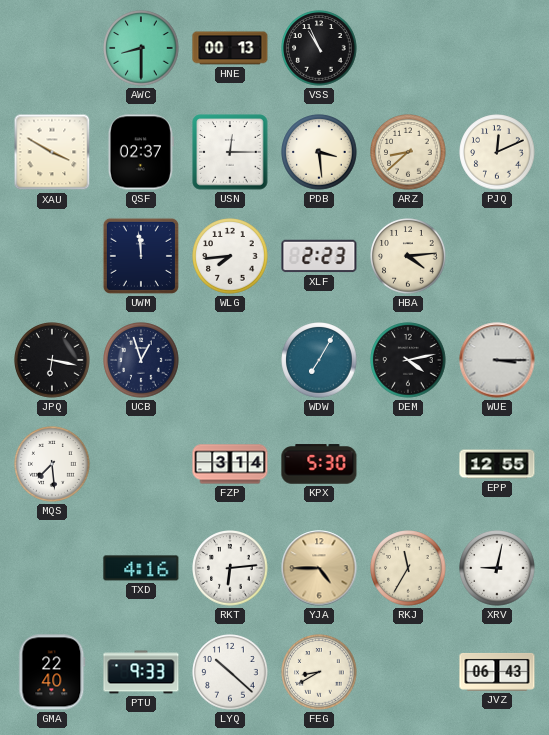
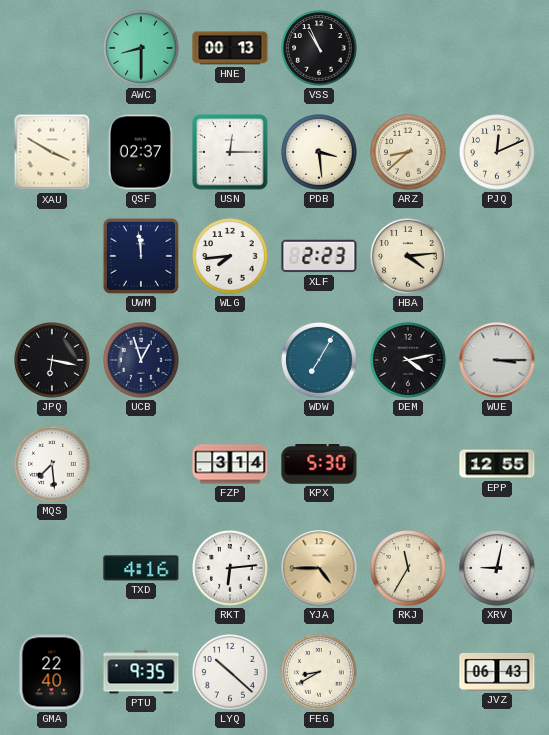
PTU: 9:33 -> 9:35 (141, 672)
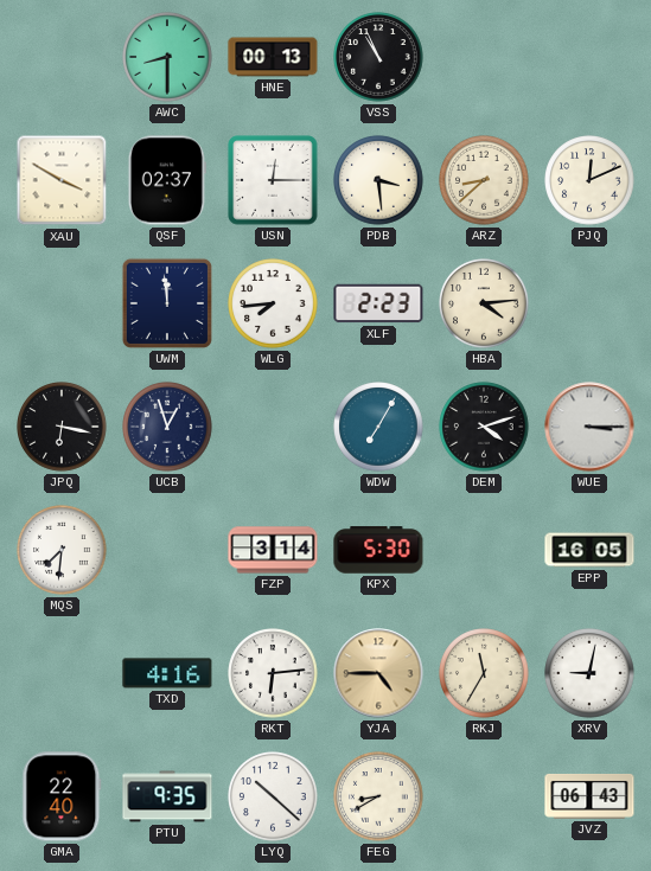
DEM: 4:13 -> 4:12 (484, 427)
MQS: 7:29 -> 7:31 (62, 550)
EPP: 12:55 -> 16:05 (589, 550)
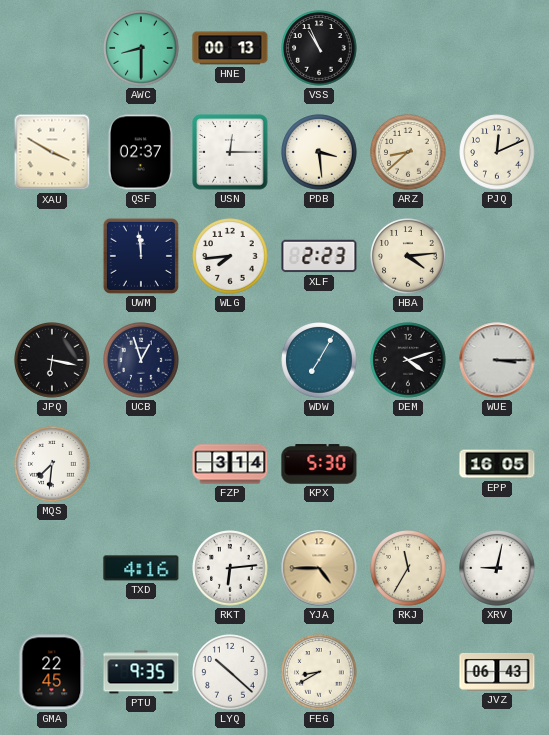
GMA: 22:40 -> 22:45 (52, 672)
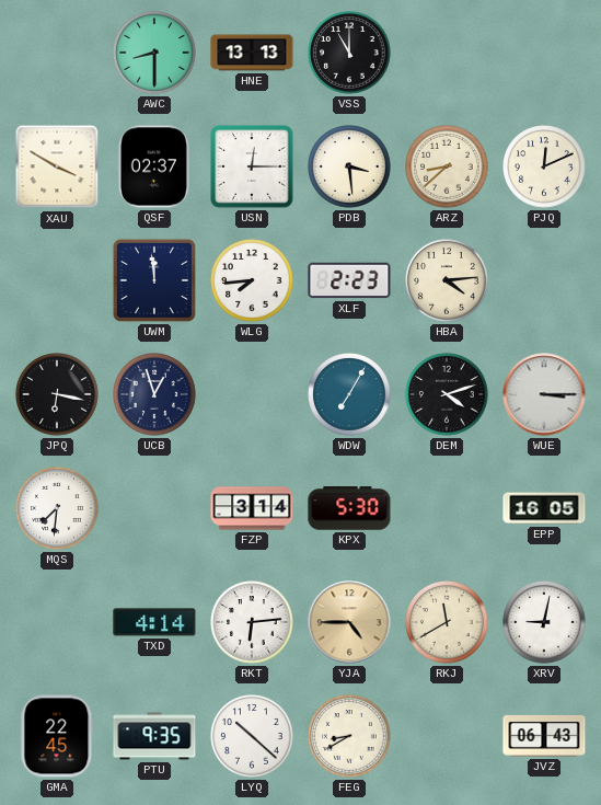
HNE: 00:13 -> 13:13 (252, 53)
VSS: 10:56 -> 11:00 (349, 53)
TXD: 4:16 -> 4:14 (154, 622)
RKJ: 11:35 -> 11:40 (447, 622)
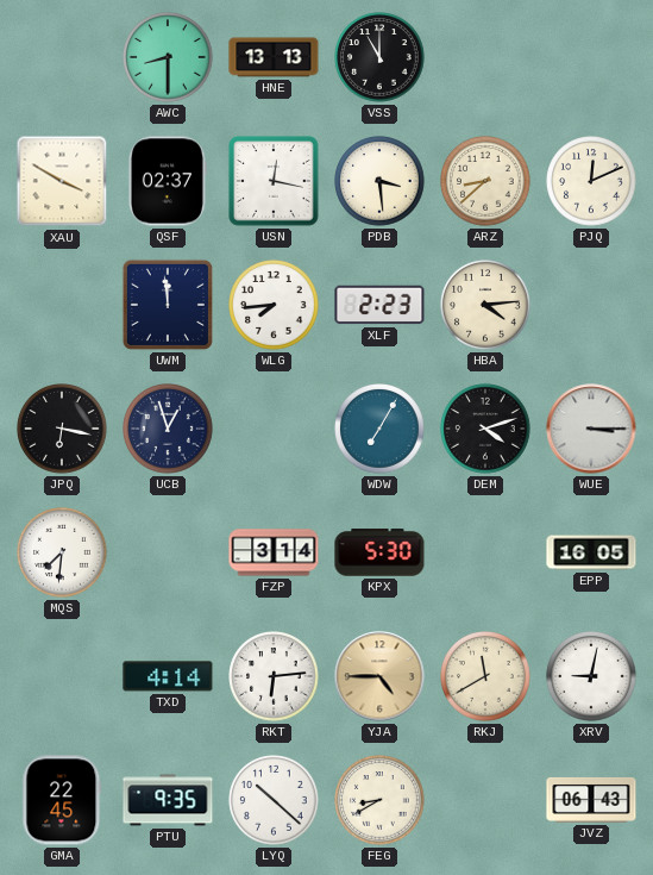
USN: 12:15 -> 12:17 (274, 181)
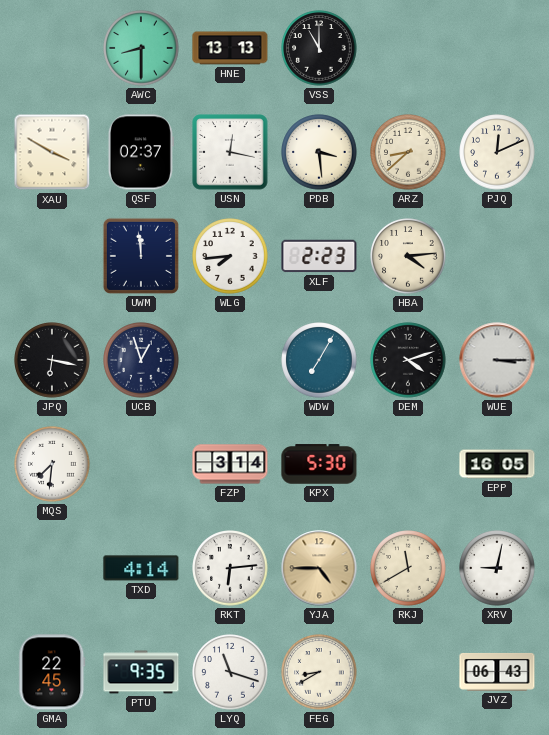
LYQ: 10:22 -> 11:18 (230, 672)
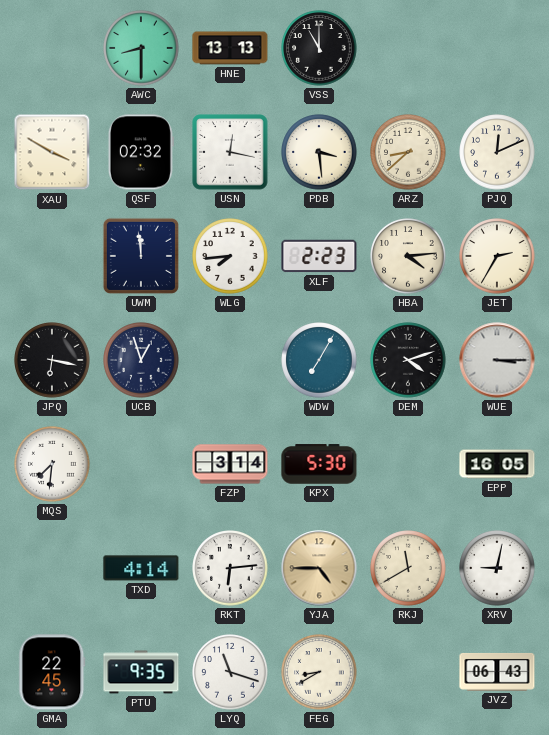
QSF: 02:37 -> 02:32 (141, 152)
JET: none -> 2:35 (497, 256)
